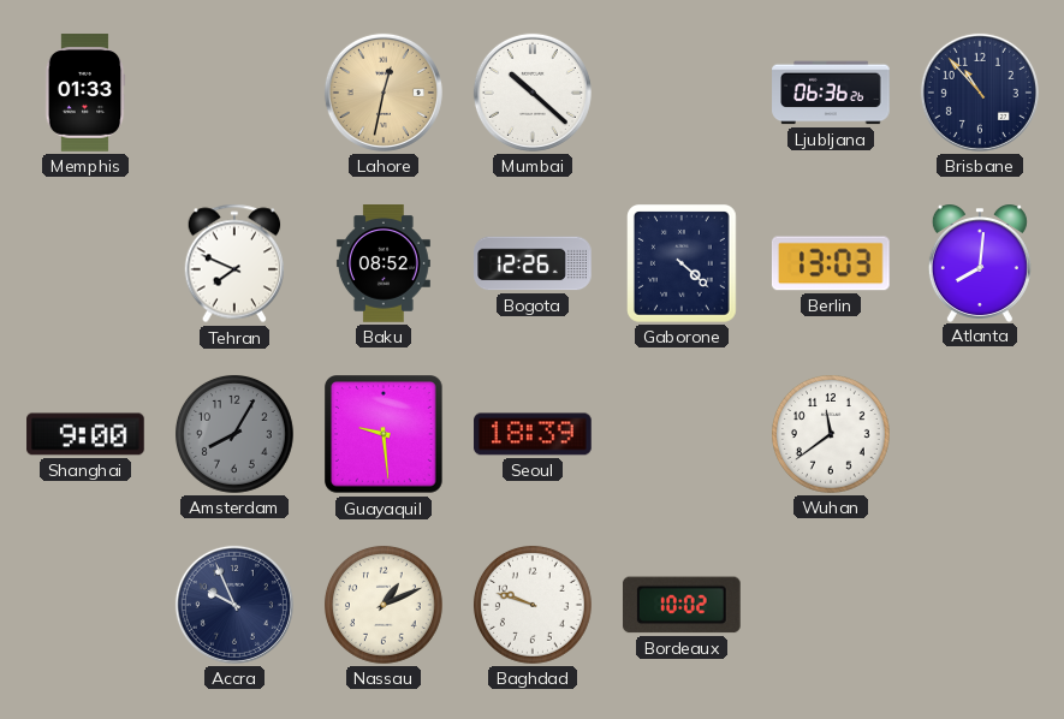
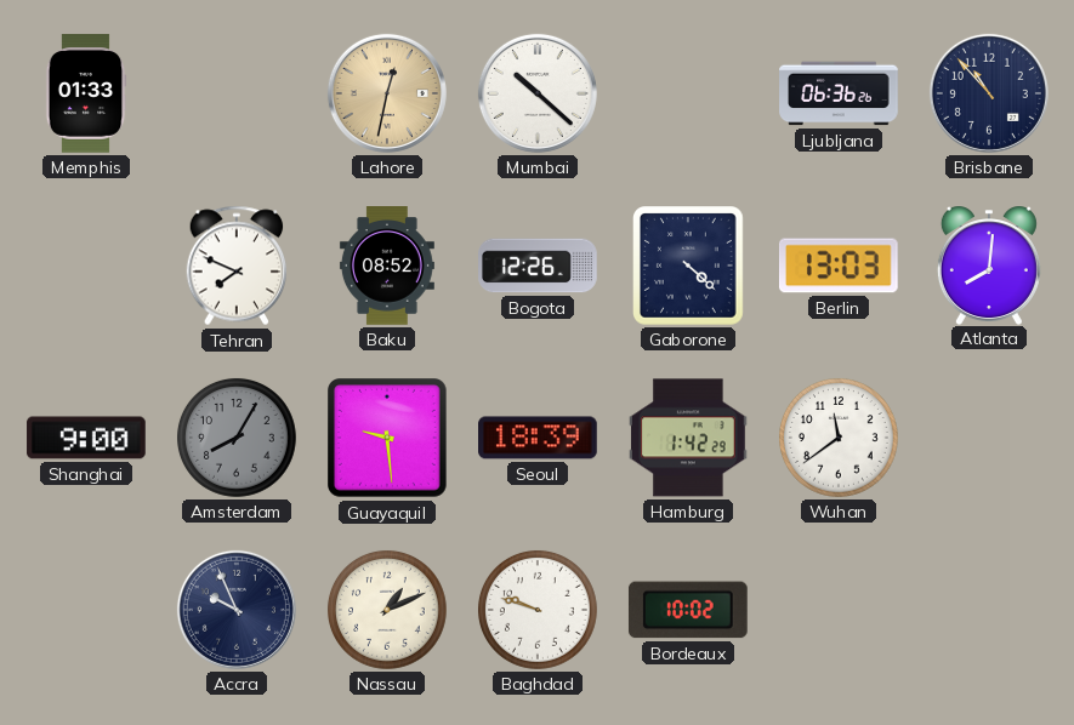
Hamburg: none -> 1:42 (689, 438)
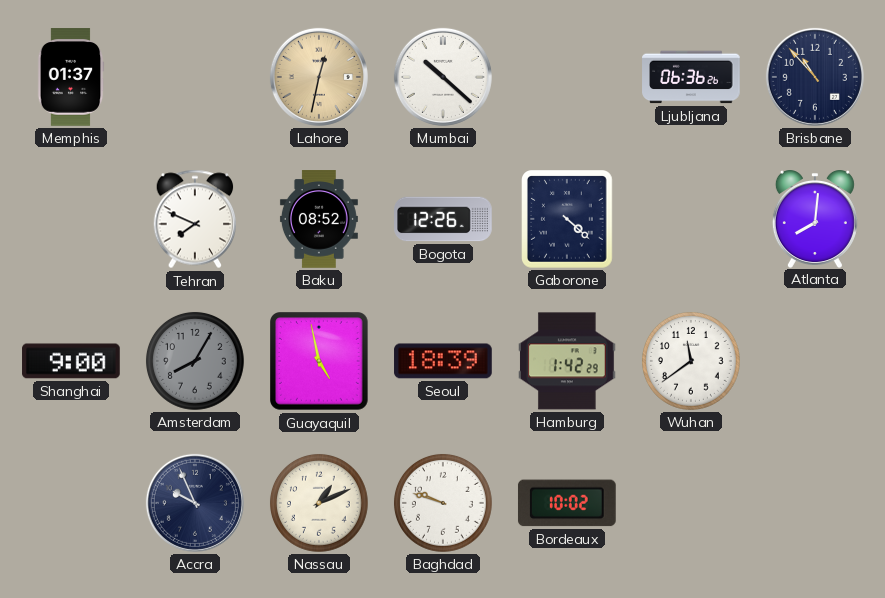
Memphis: 01:33 -> 01:37 (71, 77)
Berlin: 13:03 -> none (839, 266)
Guayaquil: 9:29 -> 4:58 (320, 362)
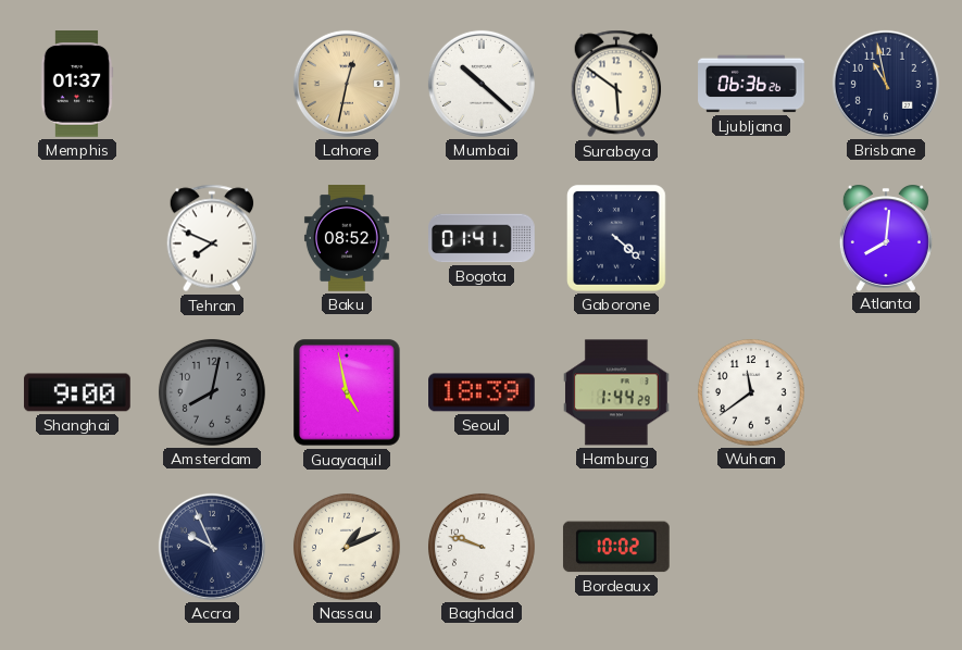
Surabaya: none -> 5:51 (616, 84)
Brisbane: 10:53 -> 10:58 (886, 84)
Bogota: 12:26 -> 01:41 (482, 238)
Amsterdam: 8:05 -> 8:02 (212, 392)
Hamburg: 1:42 -> 1:44 (617, 392)
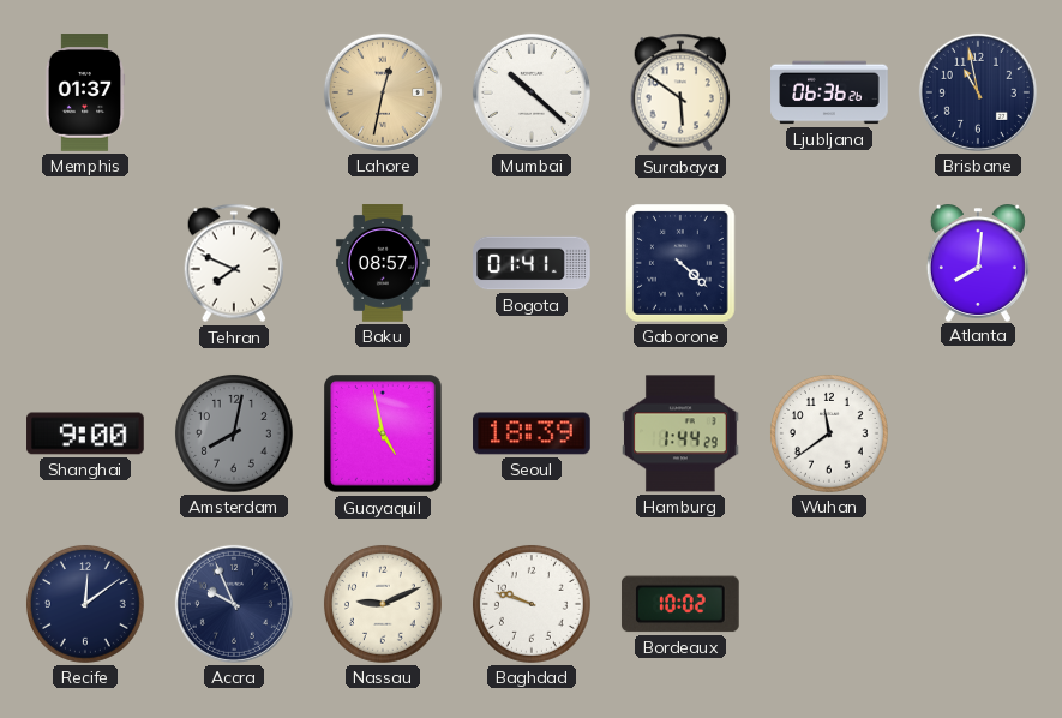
Baku: 08:52 -> 08:57 (383, 263)
Recife: none -> 12:09 (85, 604)
Nassau: 1:11 -> 9:11 (383, 604)
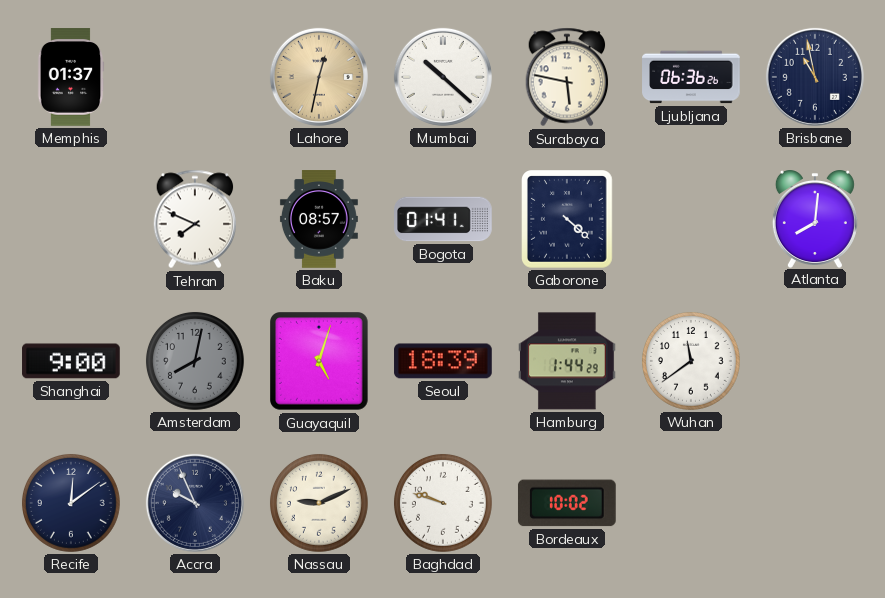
Surabaya: 5:51 -> 5:47 (567, 77)
Guayaquil: 4:58 -> 5:03 (320, 362)
